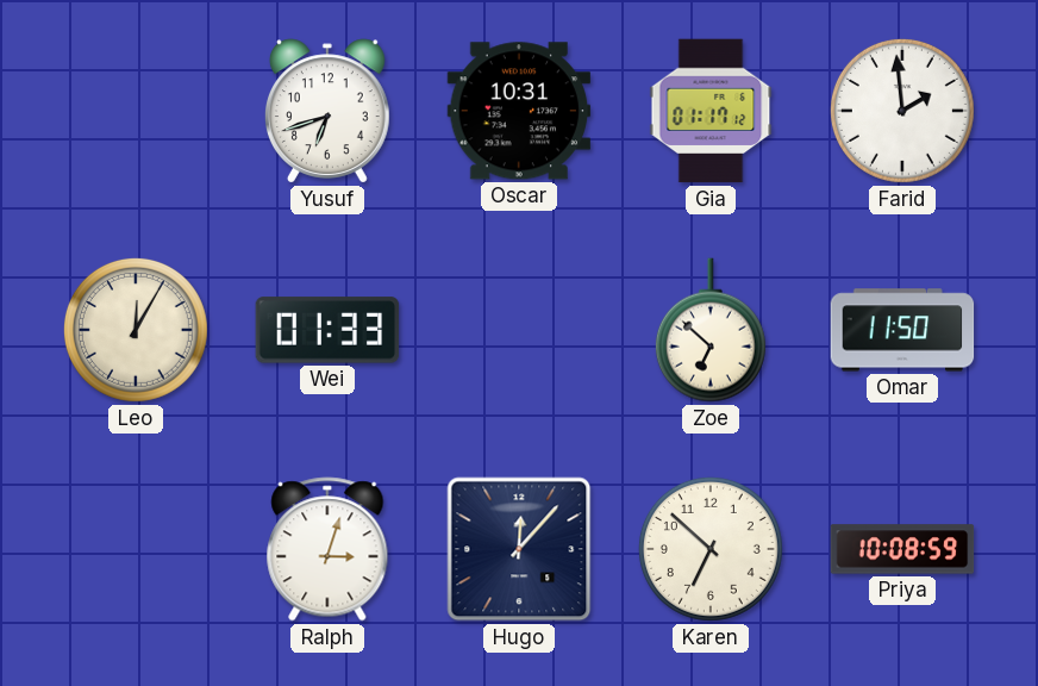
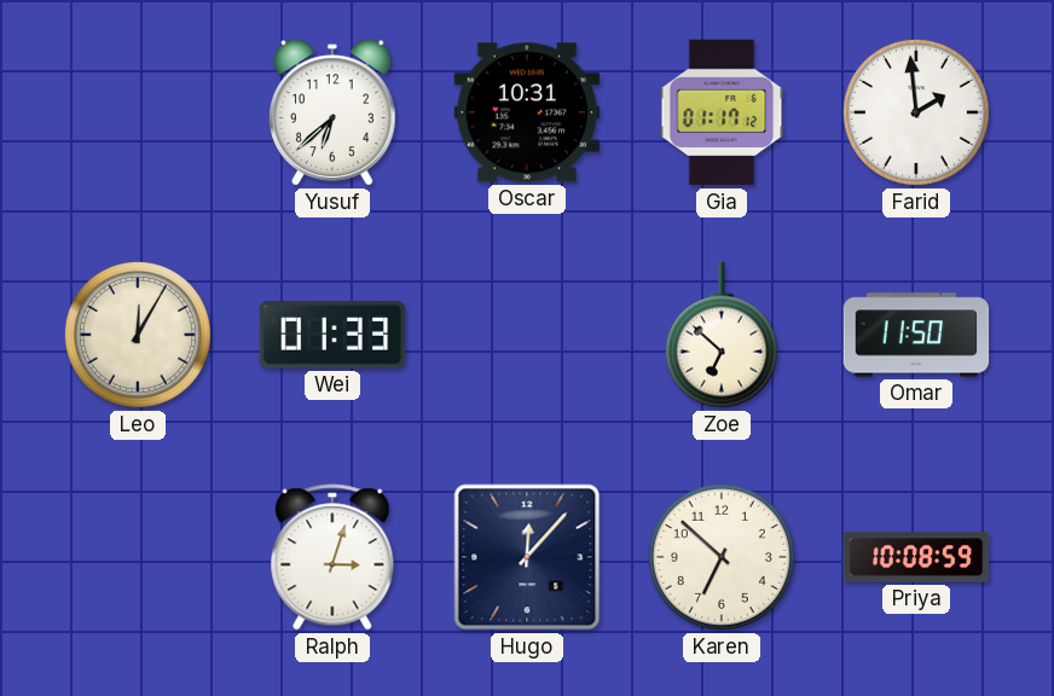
Yusuf: 6:42 -> 6:38 (332, 112)
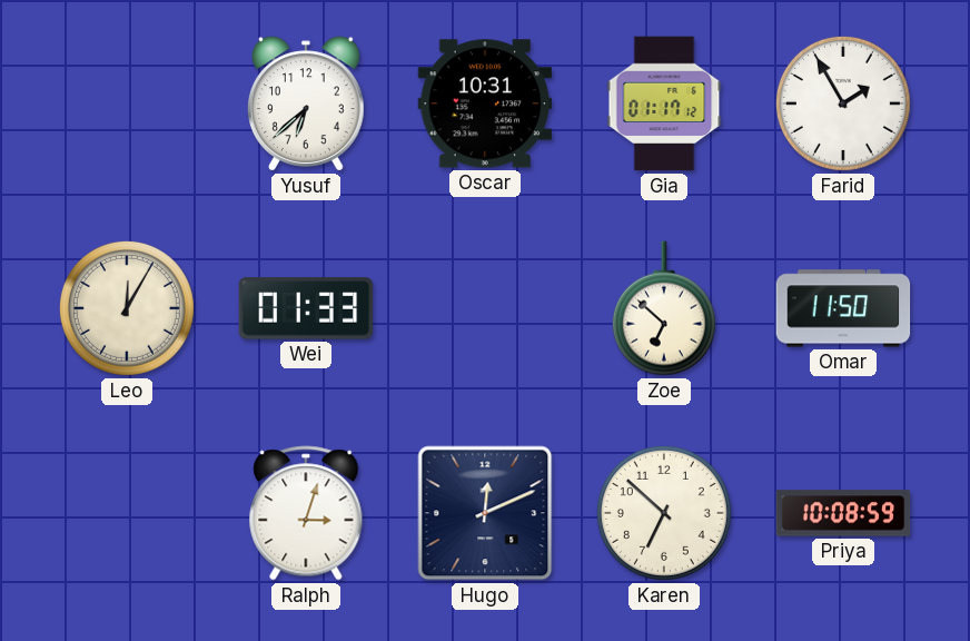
Farid: 1:59 -> 1:55 (843, 103)
Hugo: 12:07 -> 12:11 (485, 513)
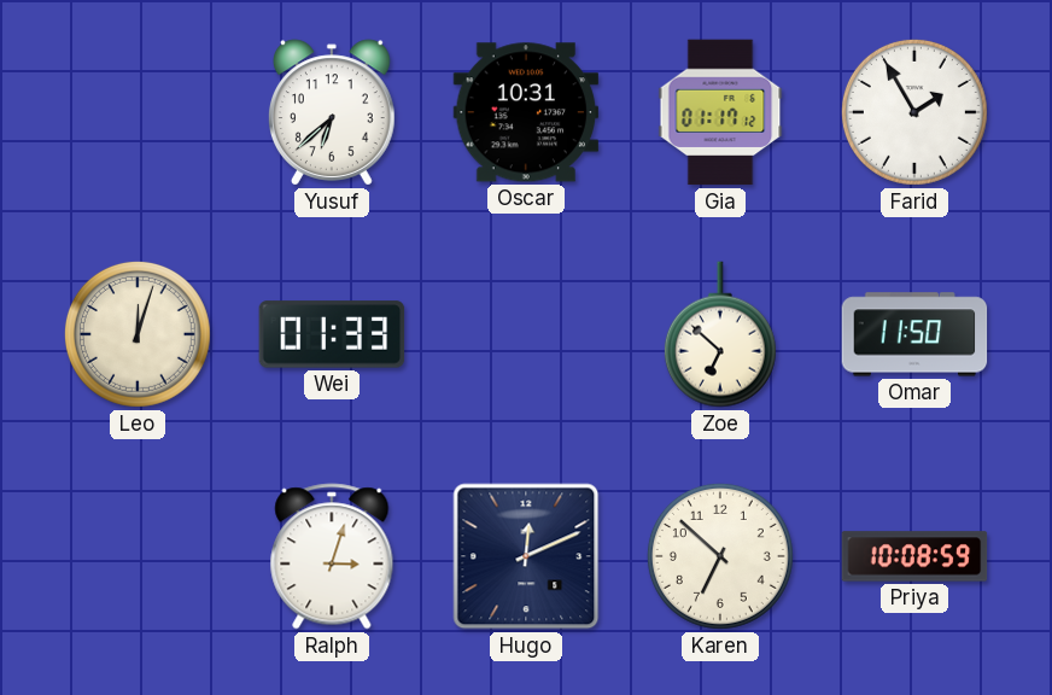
Leo: 12:05 -> 12:03 (138, 334)
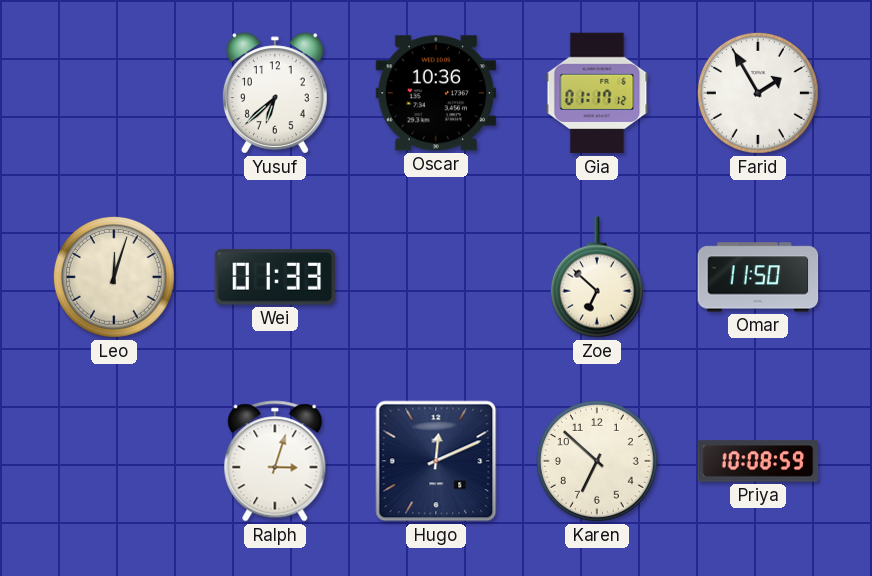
Oscar: 10:31 -> 10:36 (436, 93)
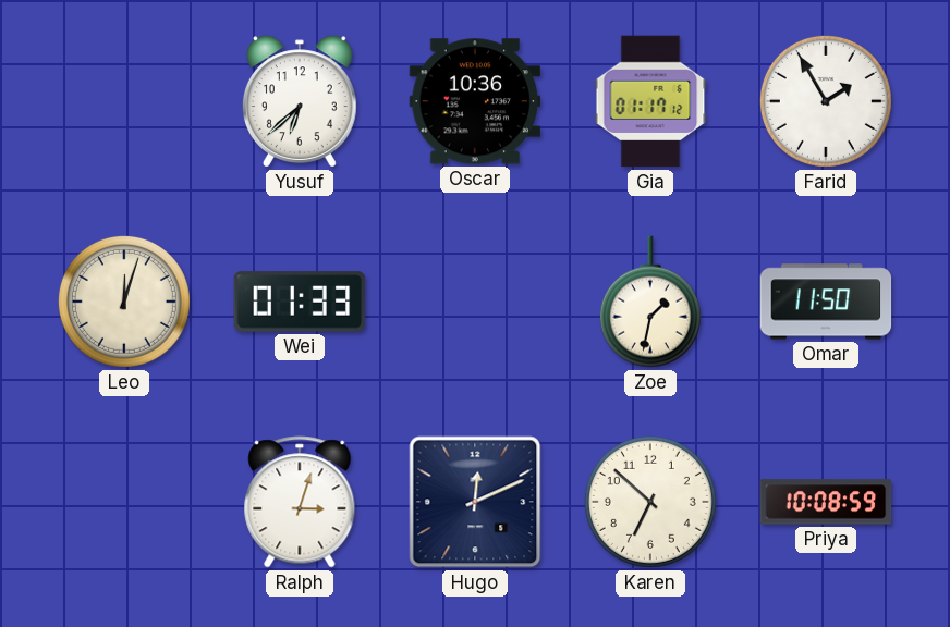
Zoe: 6:52 -> 1:32 (650, 302)
